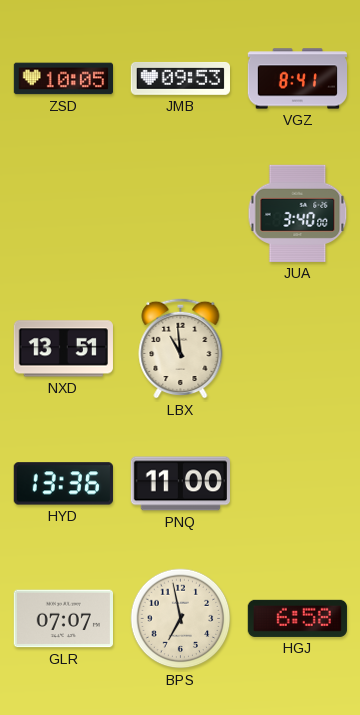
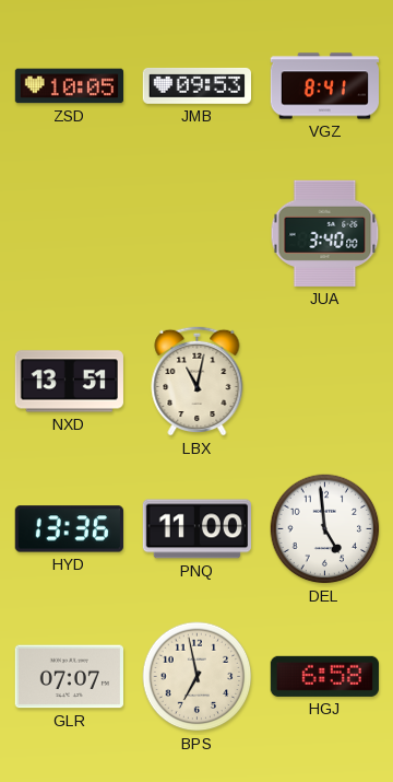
LBX: 10:59 -> 11:02 (198, 381)
DEL: none -> 4:59 (325, 529)
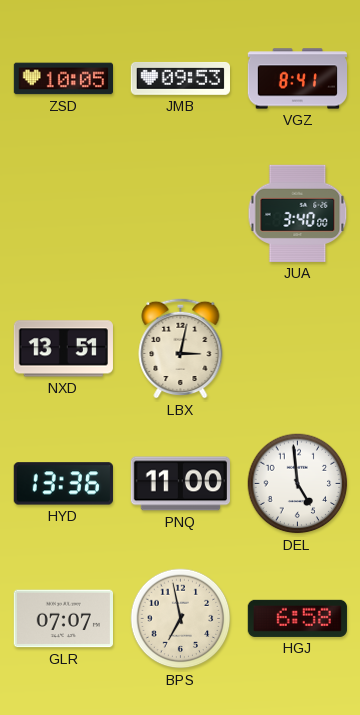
LBX: 11:02 -> 3:02 (181, 348)
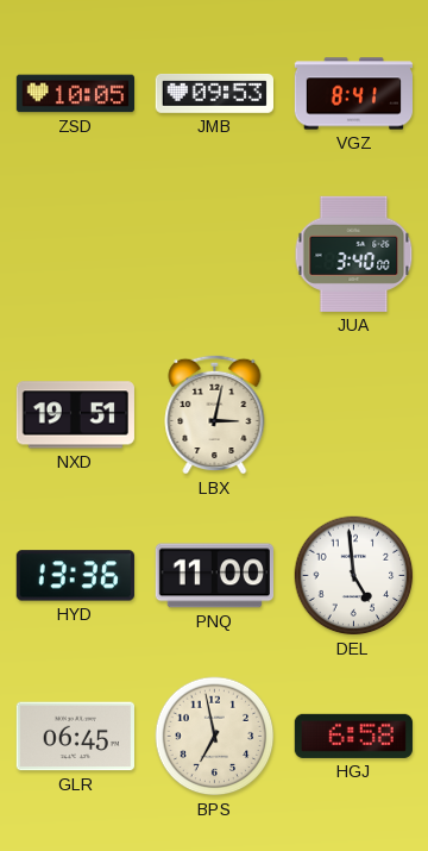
NXD: 13:51 -> 19:51 (75, 415)
GLR: 07:07 -> 06:45 (75, 737)
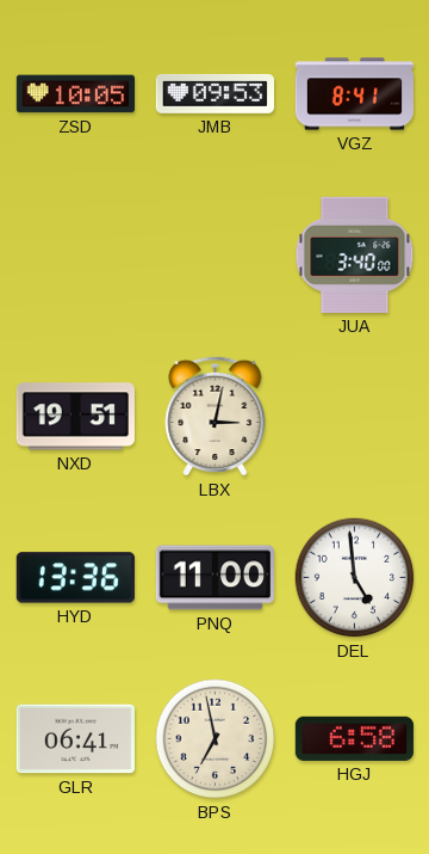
GLR: 06:45 -> 06:41 (75, 739)
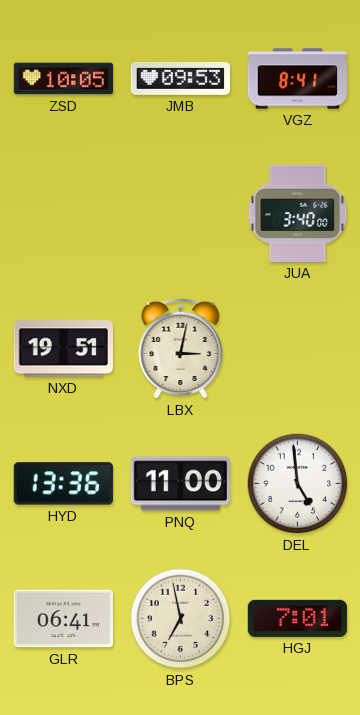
HGJ: 6:58 -> 7:01 (297, 618)
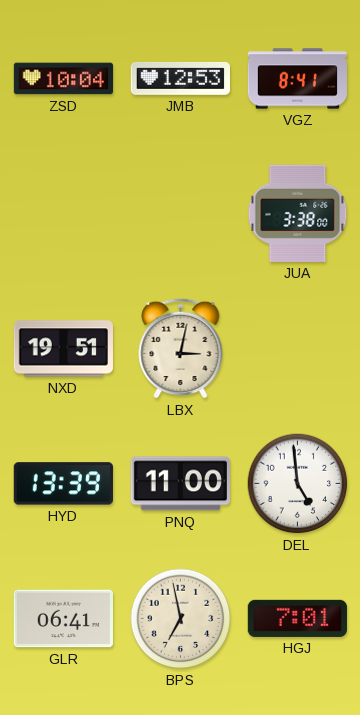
ZSD: 10:05 -> 10:04 (63, 79)
JMB: 09:53 -> 12:53 (180, 78)
JUA: 3:40 -> 3:38 (298, 213)
HYD: 13:36 -> 13:39 (63, 484)
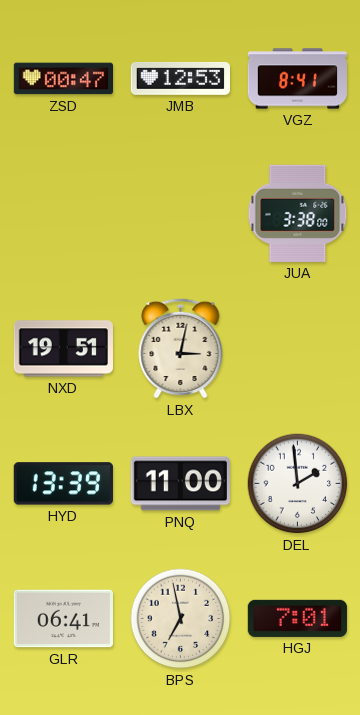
ZSD: 10:04 -> 00:47 (63, 79)
DEL: 4:59 -> 1:59 (298, 484)
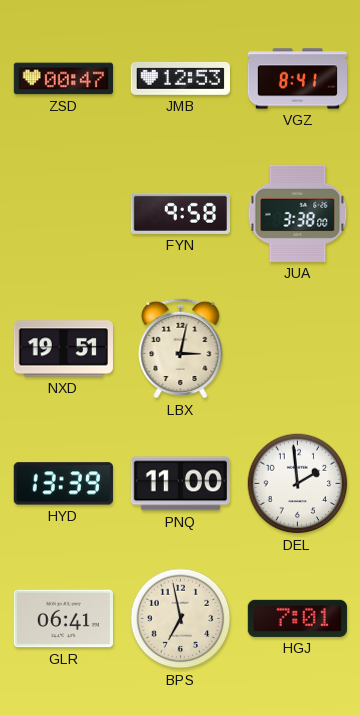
FYN: none -> 9:58 (180, 213)
